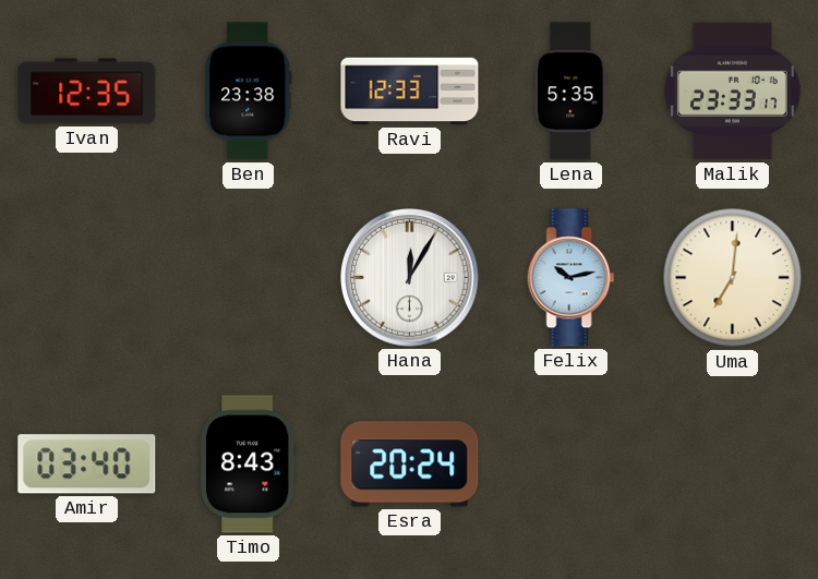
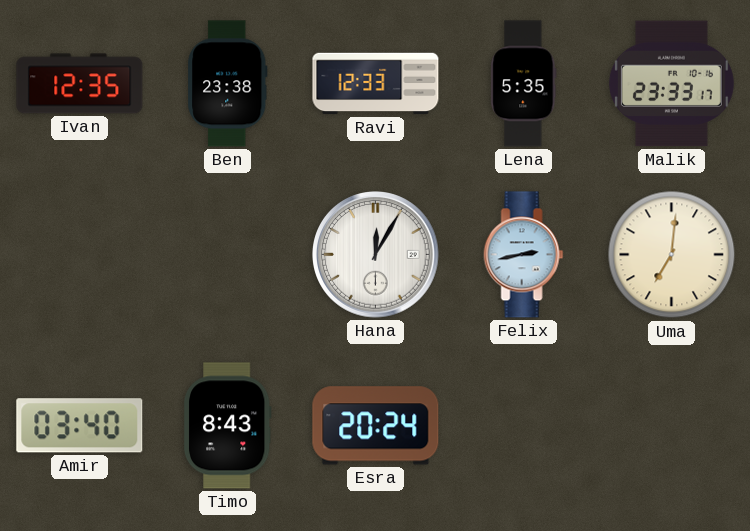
Felix: 10:13 -> 2:43 (524, 255)
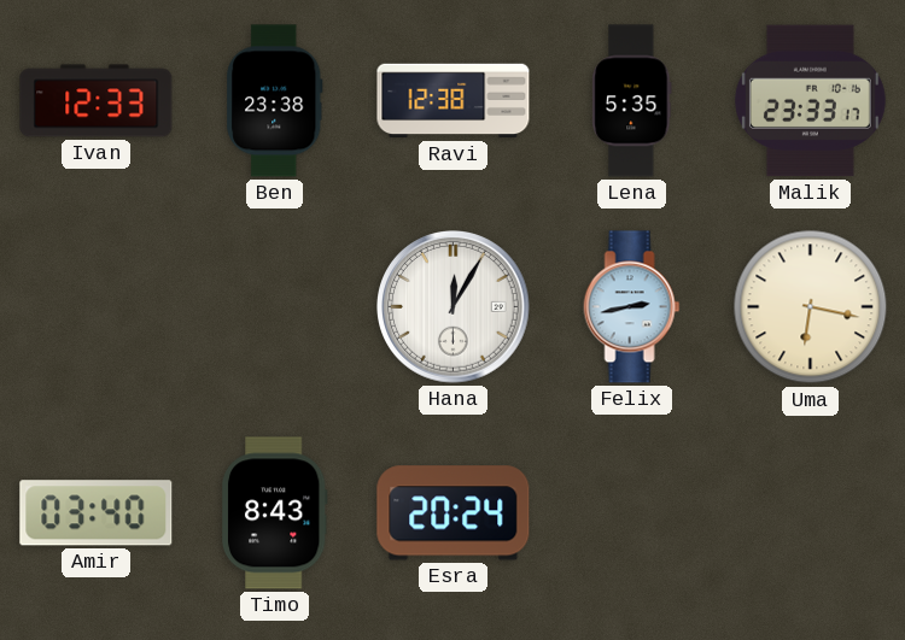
Ivan: 12:35 -> 12:33 (97, 101)
Ravi: 12:33 -> 12:38 (454, 101)
Uma: 7:01 -> 6:17 (811, 307)
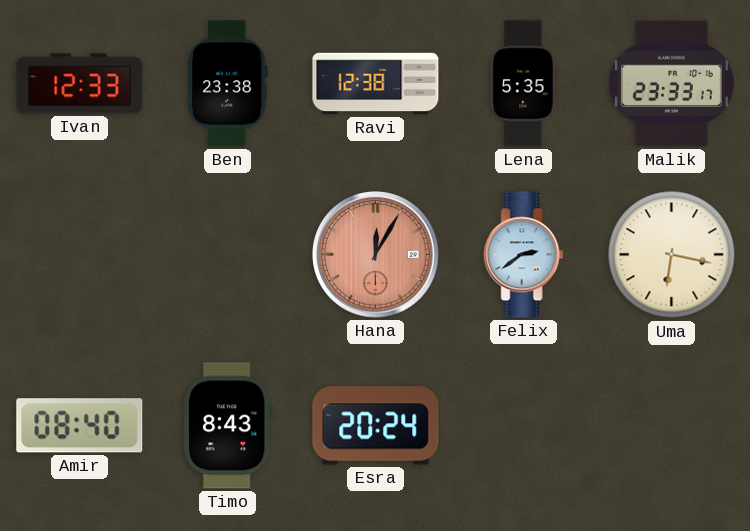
Hana dial: white -> salmon (376, 255)
Felix: 2:43 -> 2:39 (524, 255)
Amir: 03:40 -> 08:40 (80, 426)
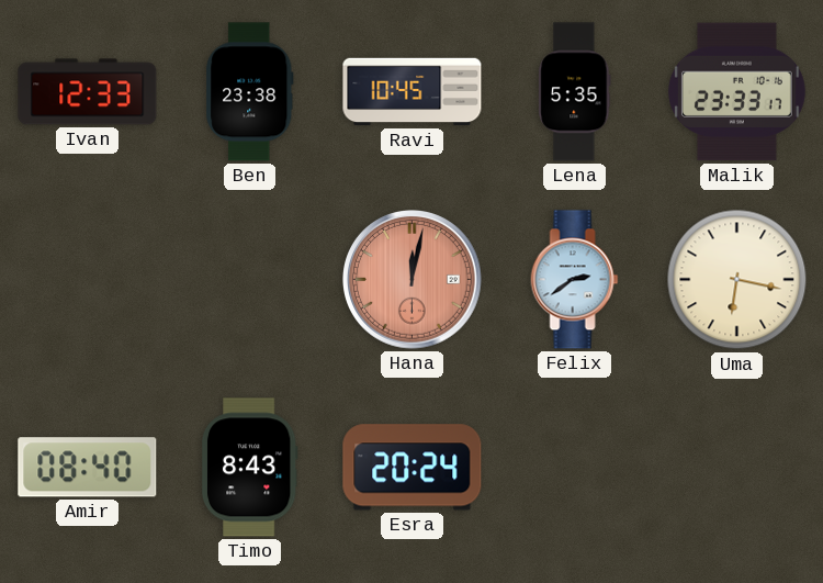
Ravi: 12:38 -> 10:45 (413, 92)
Hana: 12:05 -> 12:02 (413, 280)
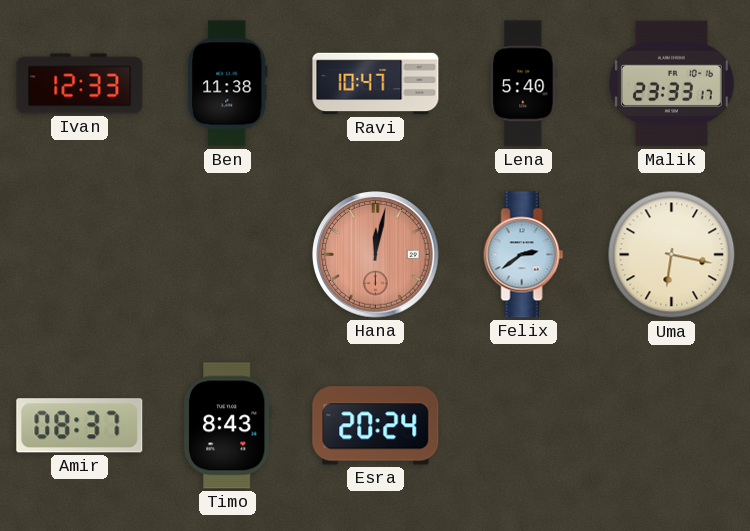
Ben: 23:38 -> 11:38 (228, 84)
Ravi: 10:45 -> 10:47 (376, 84)
Lena: 5:35 -> 5:40 (524, 84)
Amir: 08:40 -> 08:37 (80, 426)
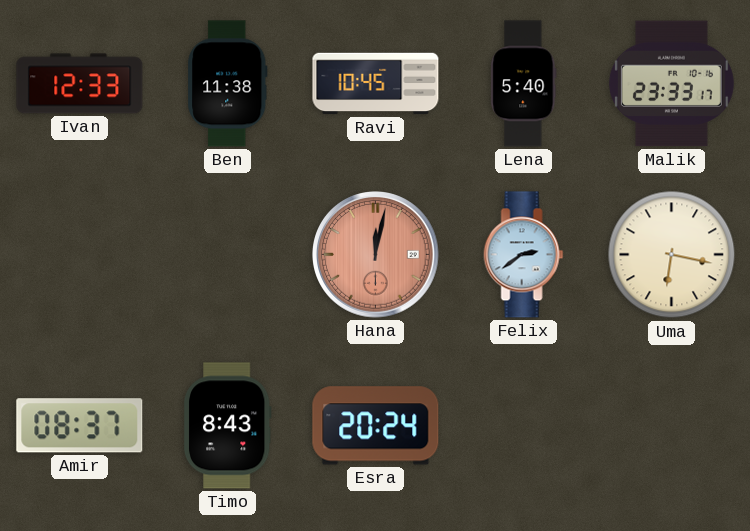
Ravi: 10:47 -> 10:45 (376, 84)
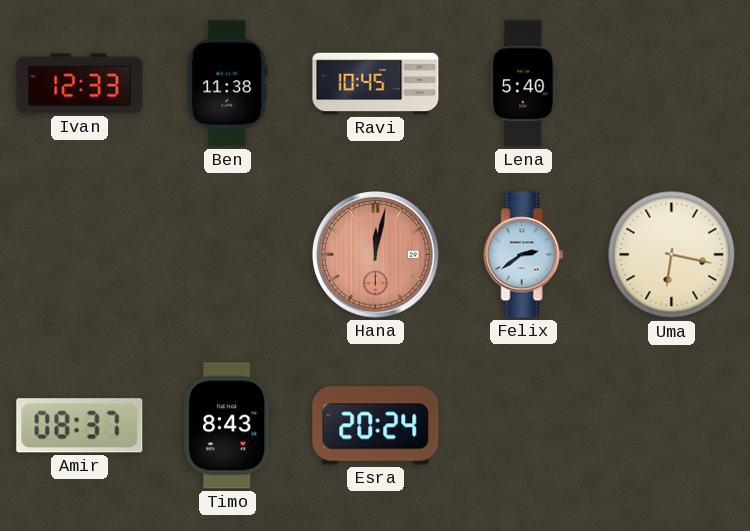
Malik: 23:33 -> none (671, 84)
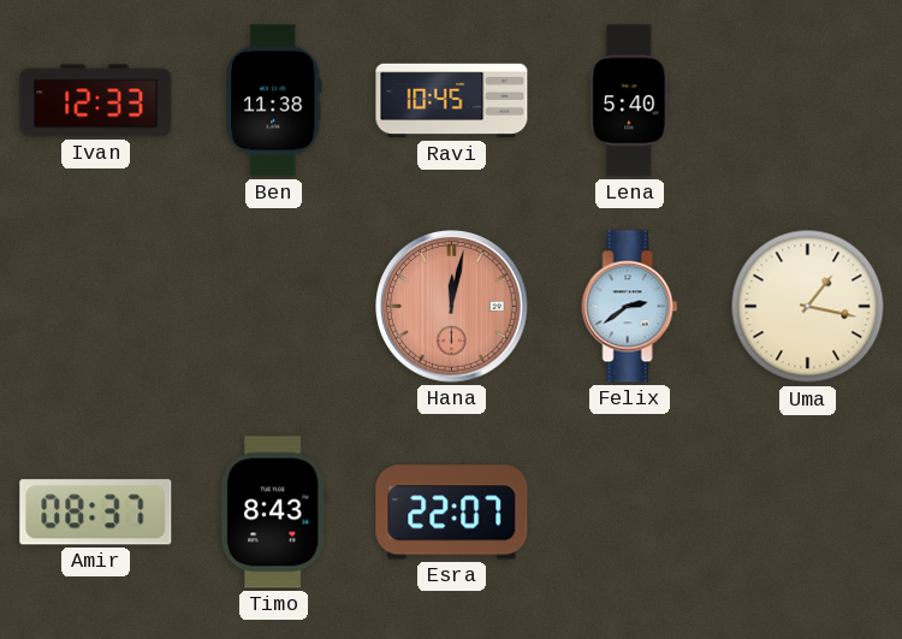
Uma: 6:17 -> 1:17 (808, 307)
Esra: 20:24 -> 22:07 (452, 513)
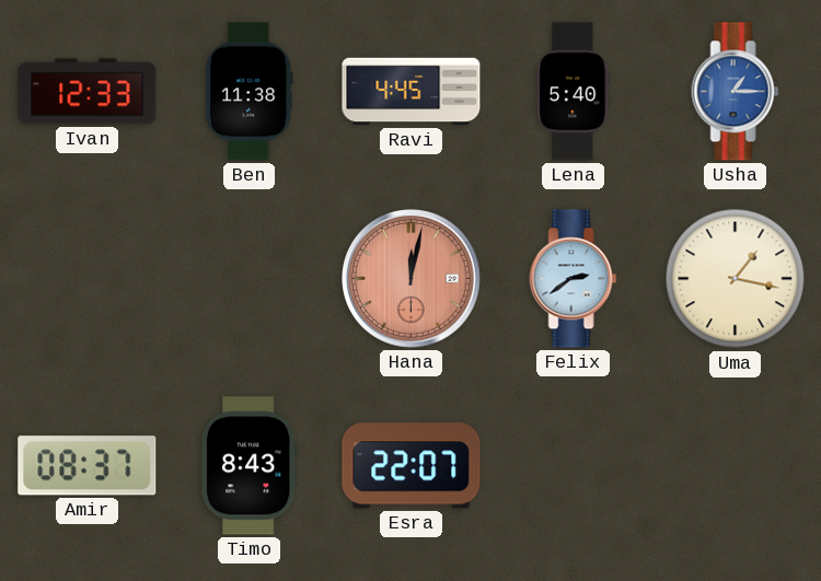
Ravi: 10:45 -> 4:45 (412, 92)
Usha: none -> 1:15 (736, 92)
